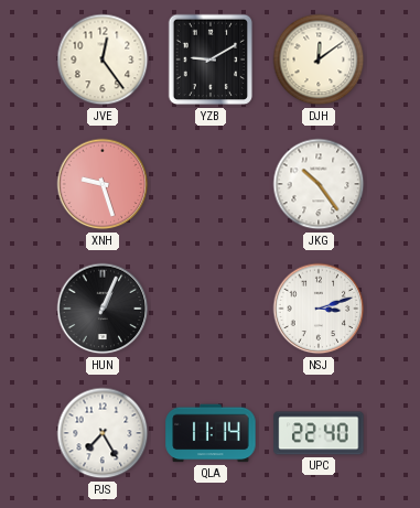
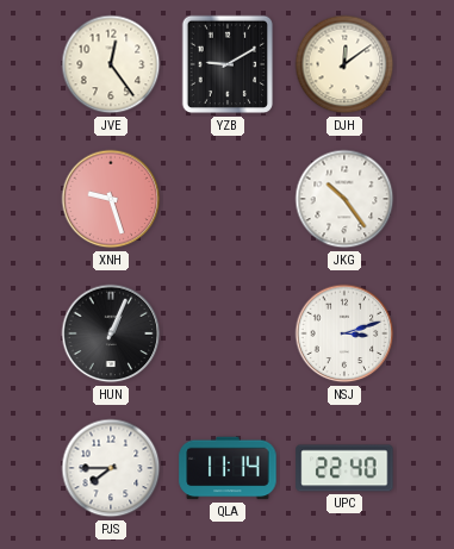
PJS: 7:25 -> 7:45 (111, 468)
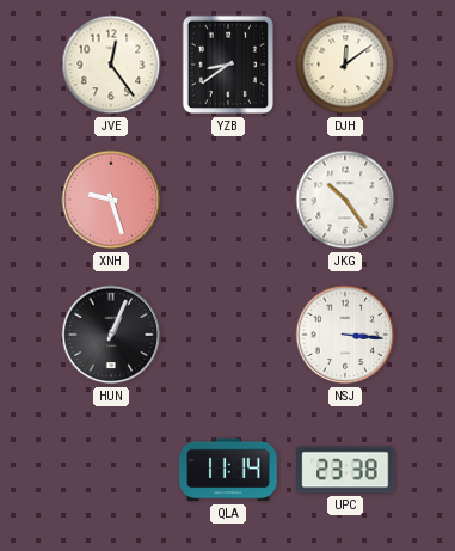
YZB: 9:10 -> 8:39 (228, 65)
NSJ: 3:12 -> 3:16 (345, 335)
PJS: 7:45 -> none (111, 468)
UPC: 22:40 -> 23:38 (345, 470)
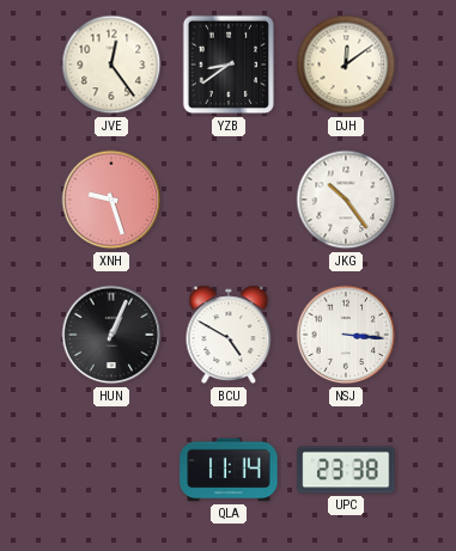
BCU: none -> 4:50 (229, 335)
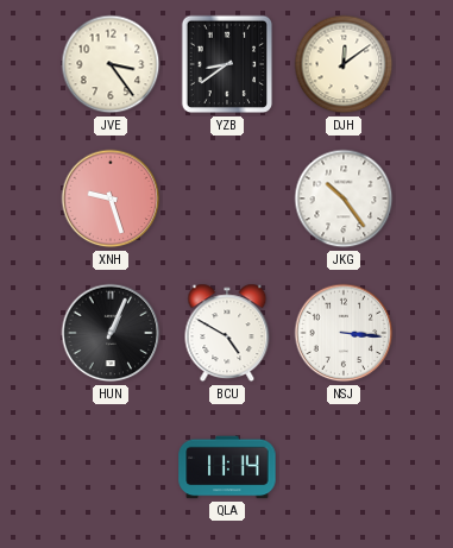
JVE: 12:24 -> 3:24 (111, 64)
UPC: 23:38 -> none (346, 470)
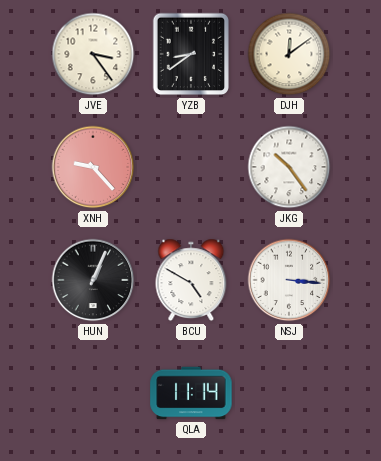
XNH: 9:27 -> 9:23 (93, 167)
